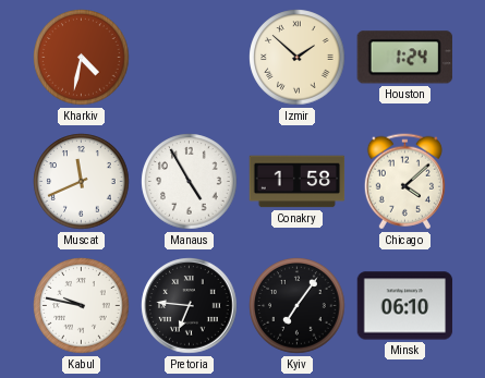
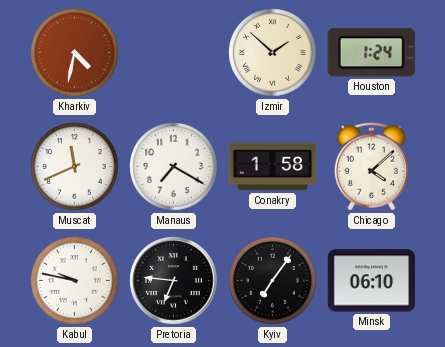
Manaus: 4:55 -> 7:20 (174, 167)
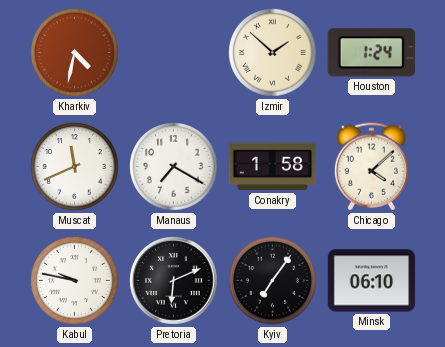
Pretoria: 6:46 -> 6:11 (174, 281)
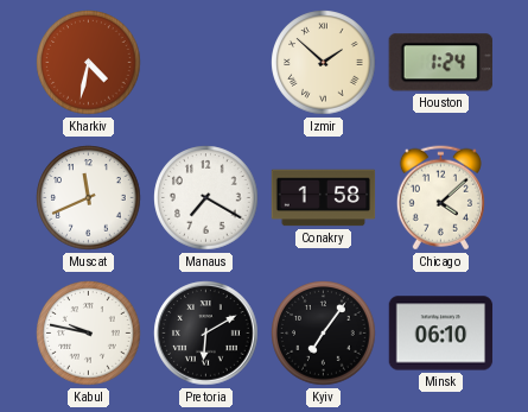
Pretoria: 6:11 -> 6:10 (206, 334)
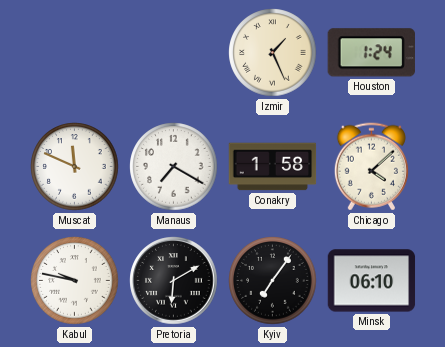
Kharkiv: 4:32 -> none (89, 63)
Izmir: 1:52 -> 1:26 (273, 53)
Muscat: 11:41 -> 11:49 (75, 167)
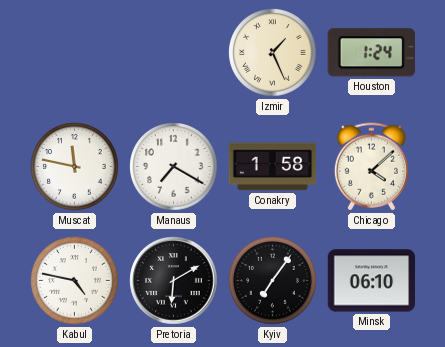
Muscat: 11:49 -> 11:47 (75, 167)
Kabul: 9:47 -> 4:47 (75, 281)
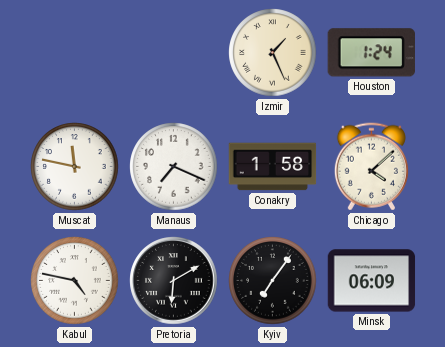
Manaus: 7:20 -> 7:19 (174, 167)
Minsk: 06:10 -> 06:09 (372, 281)
